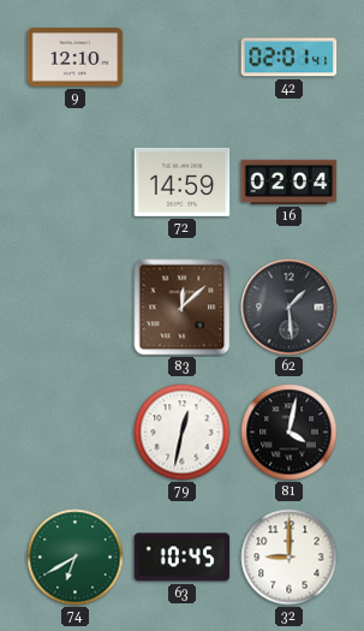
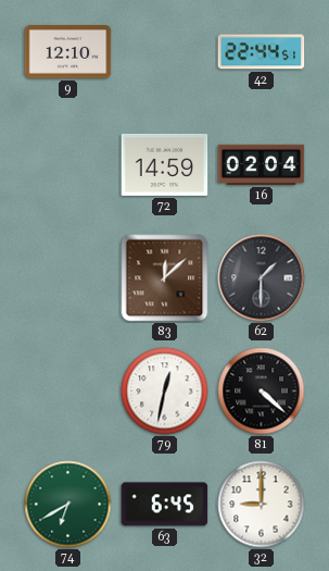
42: 02:01 -> 22:44 (262, 52)
62: 1:29 -> 1:30 (262, 278)
81: 4:02 -> 4:22 (262, 392)
63: 10:45 -> 6:45 (165, 505)
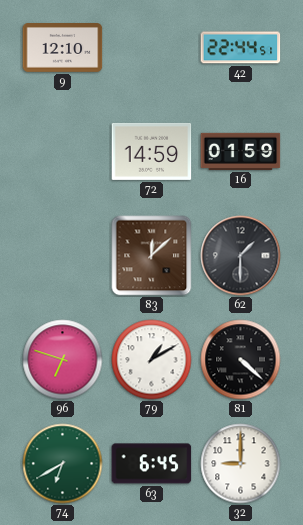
16: 02:04 -> 01:59 (241, 151)
96: none -> 6:48 (63, 360)
79: 12:32 -> 1:10 (152, 360)
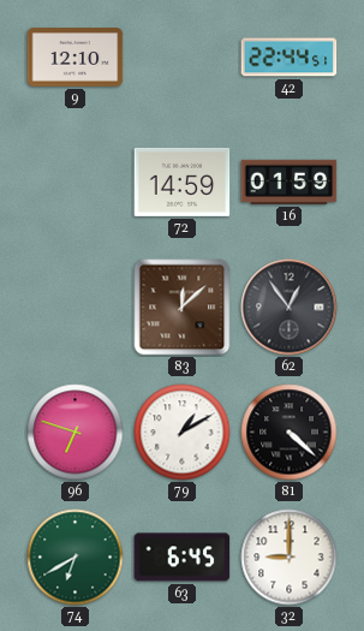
62: 1:30 -> 12:54 (290, 308)
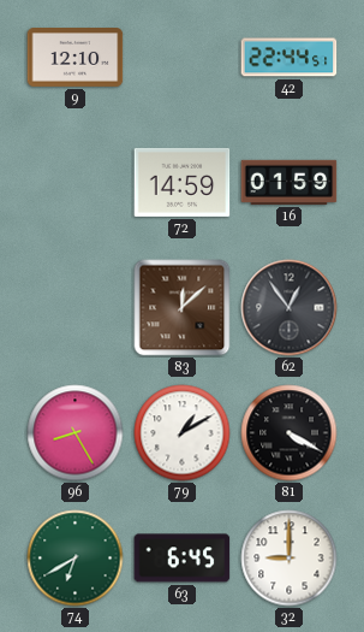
96: 6:48 -> 8:25 (76, 433)
81: 4:22 -> 4:20 (290, 433)
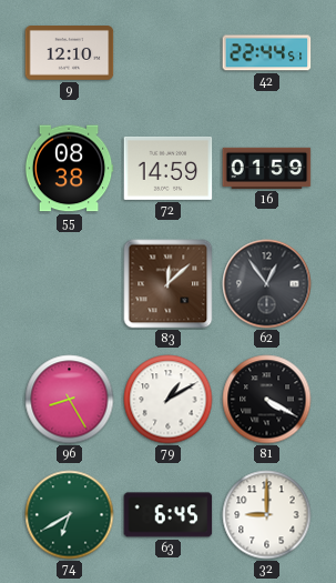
55: none -> 08:38 (69, 169)
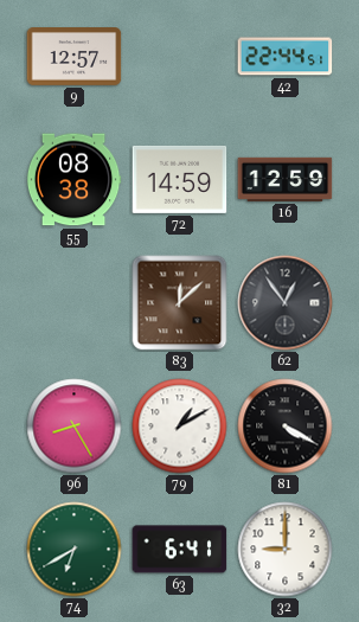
9: 12:10 -> 12:57 (75, 57)
16: 01:59 -> 12:59 (286, 179)
63: 6:45 -> 6:41 (180, 550)
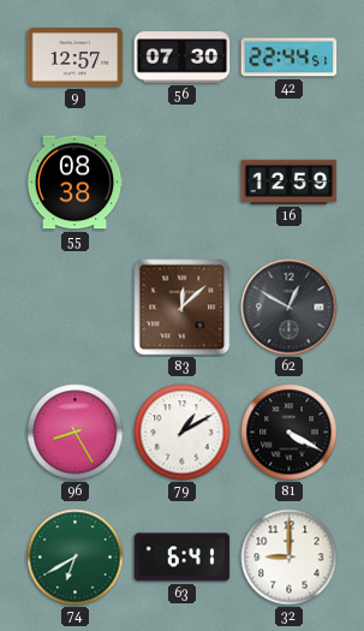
56: none -> 07:30 (183, 58)
72: 14:59 -> none (180, 179)
62: 12:54 -> 12:50 (290, 308)
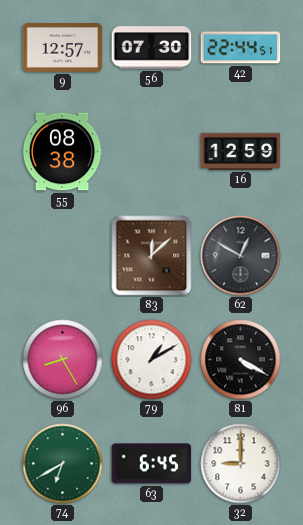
63: 6:41 -> 6:45 (152, 464)
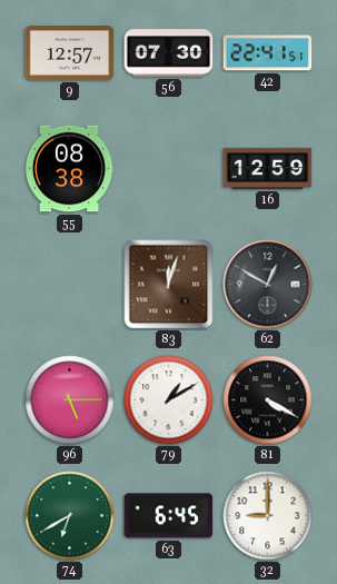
42: 22:44 -> 22:41 (268, 53)
83: 12:08 -> 12:03 (169, 285)
96: 8:25 -> 5:15 (70, 400)
